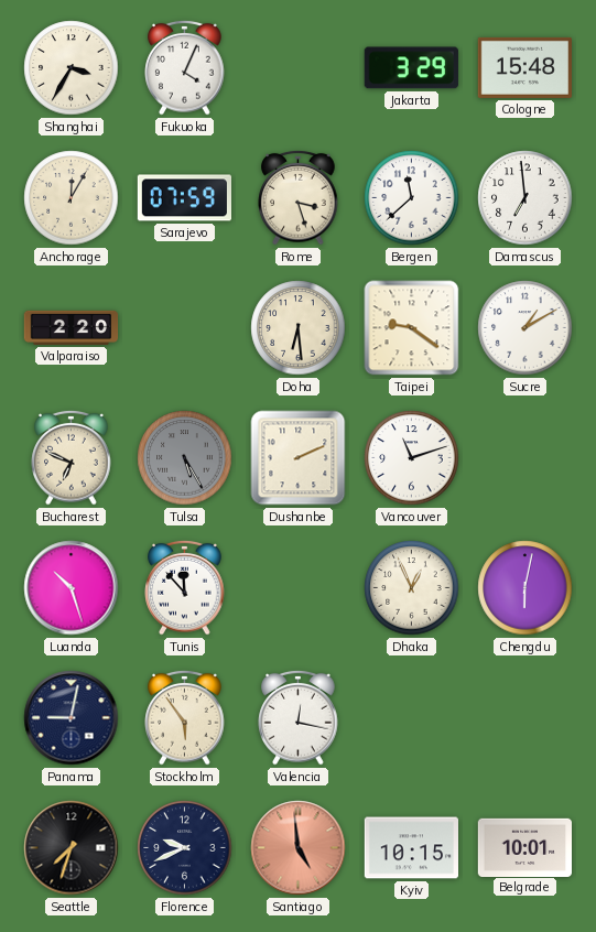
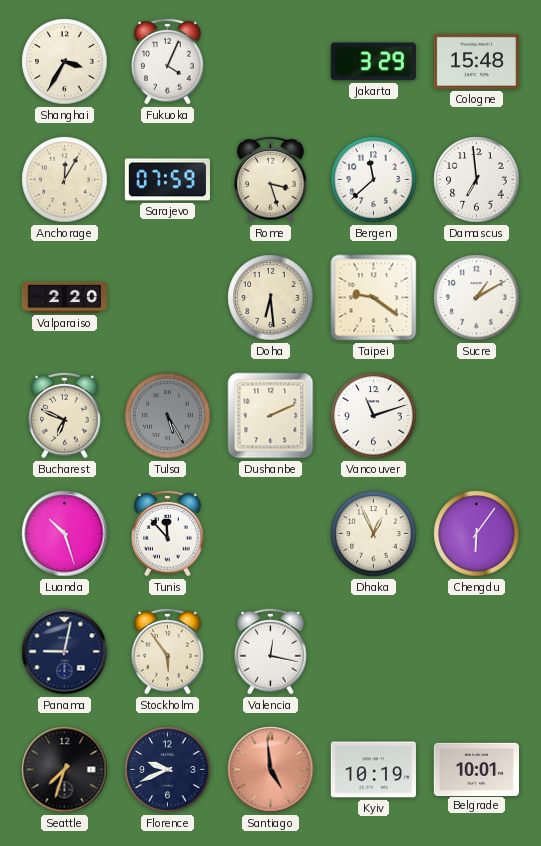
Chengdu: 6:02 -> 6:06 (477, 534)
Kyiv: 10:15 -> 10:19 (374, 770)
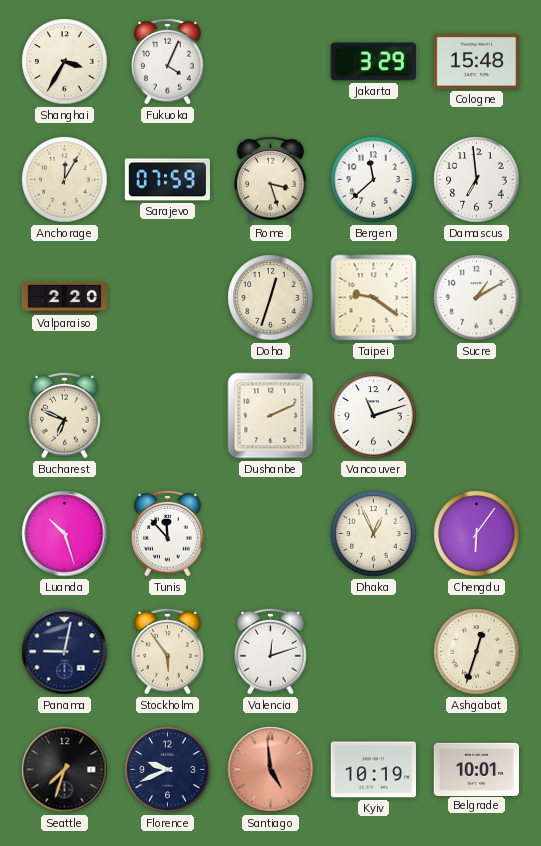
Doha: 6:29 -> 12:33 (271, 298)
Tulsa: 5:25 -> none (168, 416)
Valencia: 12:17 -> 12:12 (271, 651)
Ashgabat: none -> 12:33 (477, 652)
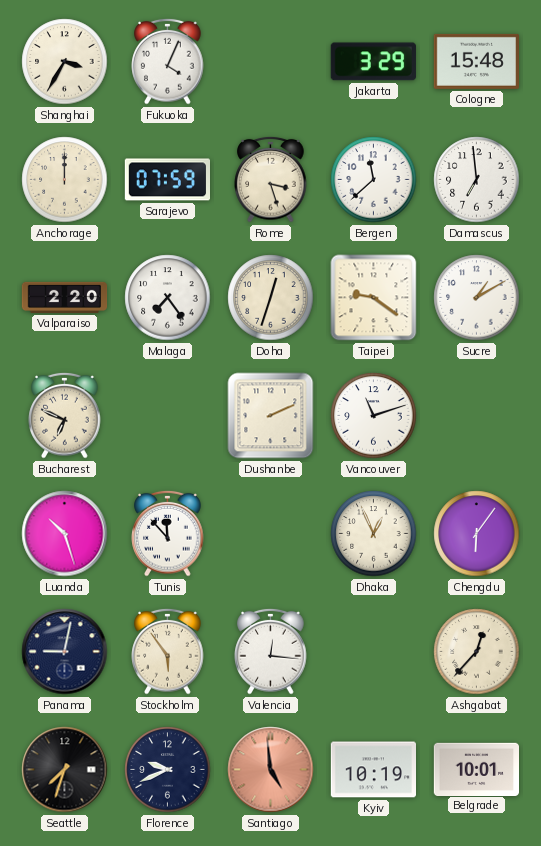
Anchorage: 12:05 -> 12:00 (65, 180)
Malaga: none -> 7:24 (168, 298)
Valencia: 12:12 -> 12:16 (271, 651)
Ashgabat: 12:33 -> 12:37 (477, 652)
